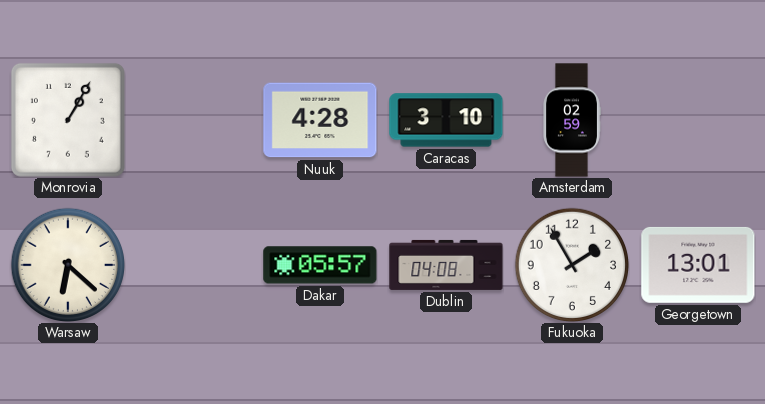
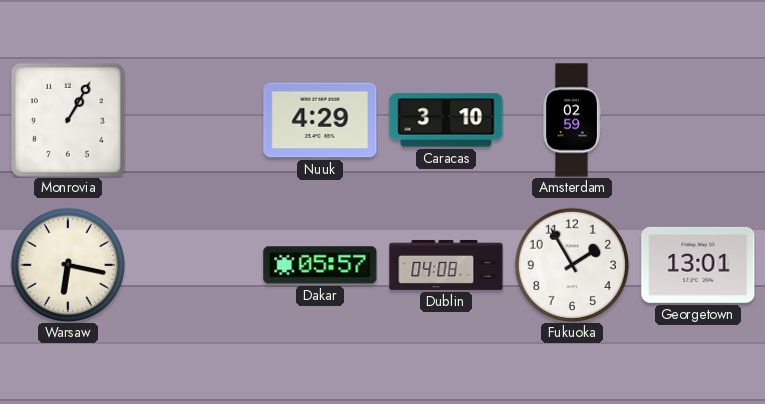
Nuuk: 4:28 -> 4:29 (320, 120)
Warsaw: 6:22 -> 6:17 (67, 264)
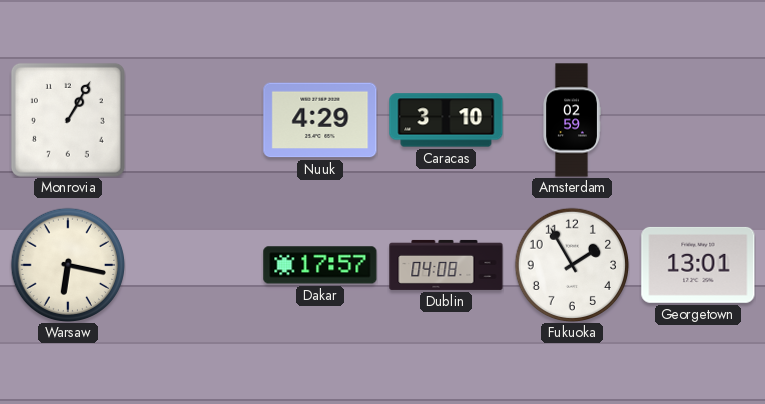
Dakar: 05:57 -> 17:57 (320, 265)
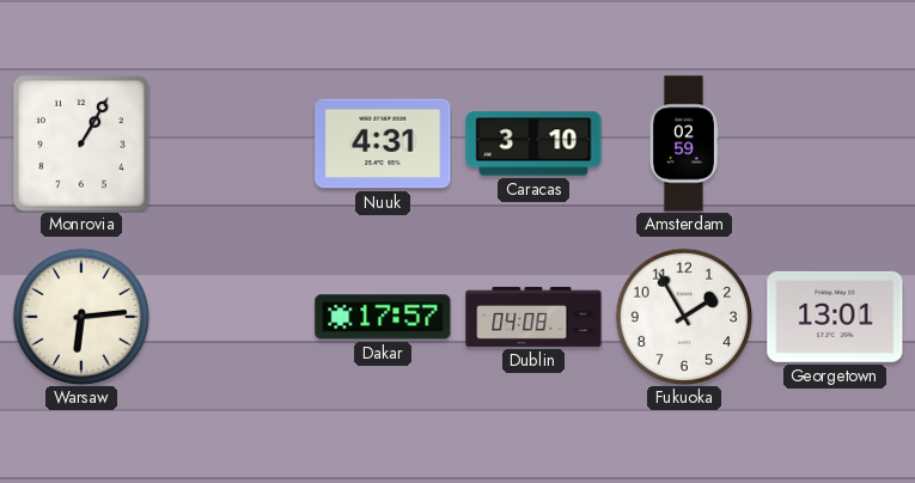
Nuuk: 4:29 -> 4:31 (383, 143)
Warsaw: 6:17 -> 6:14 (80, 316)
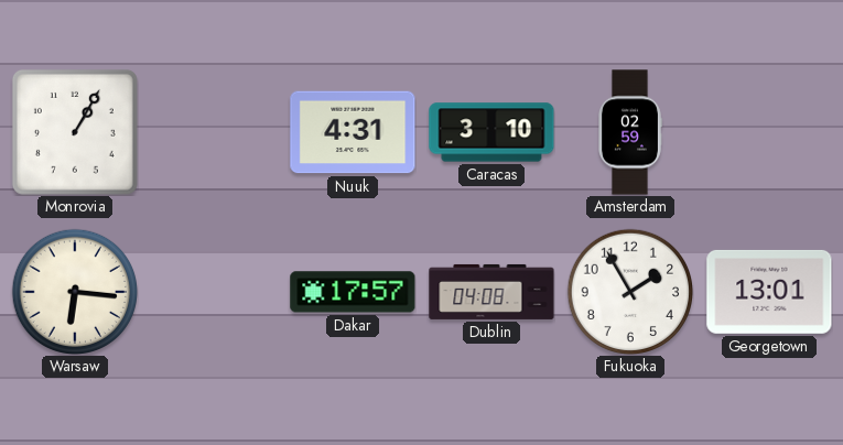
Warsaw: 6:14 -> 6:16 (74, 291)
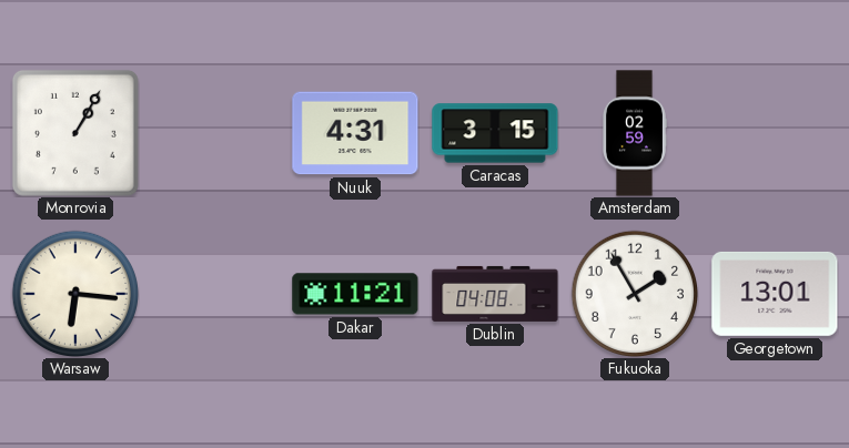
Caracas: 3:10 -> 3:15 (495, 133)
Dakar: 17:57 -> 11:21 (355, 294)
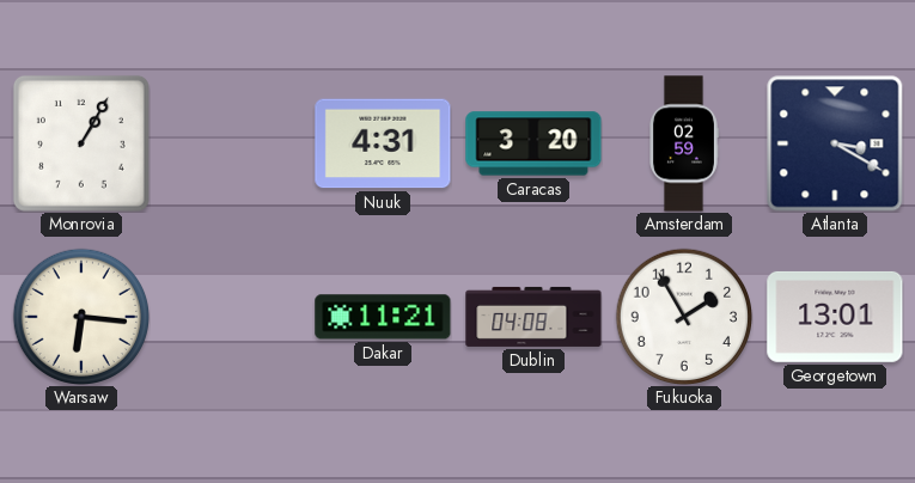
Caracas: 3:15 -> 3:20 (533, 143)
Atlanta: none -> 3:20 (835, 143)
